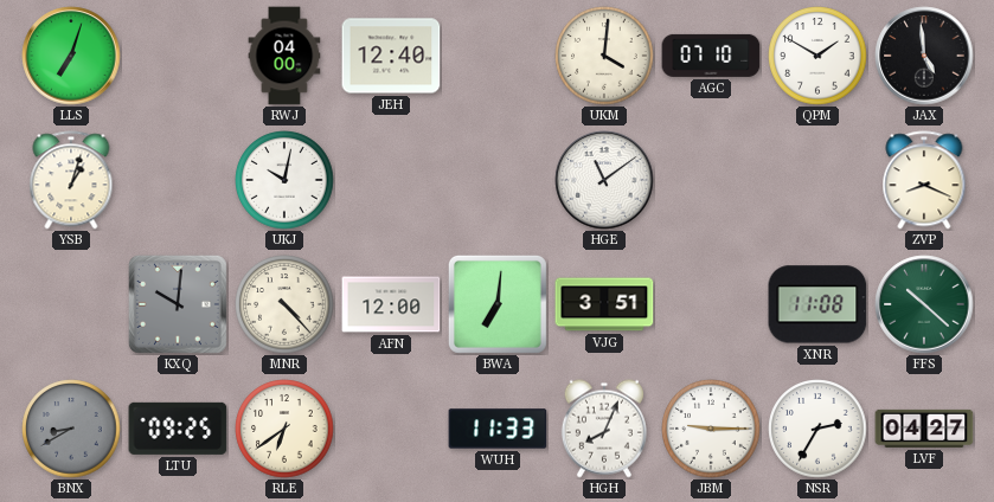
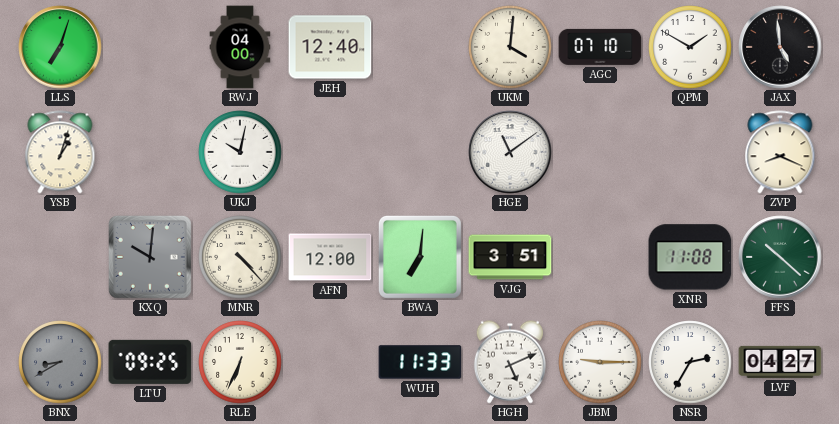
RLE: 6:39 -> 6:34 (240, 362)
HGH: 8:04 -> 5:11 (510, 362)
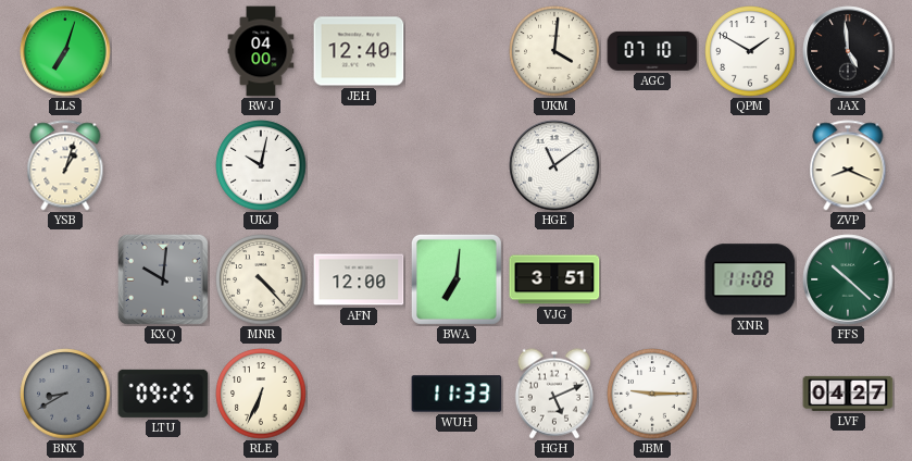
NSR: 2:35 -> none (690, 362)
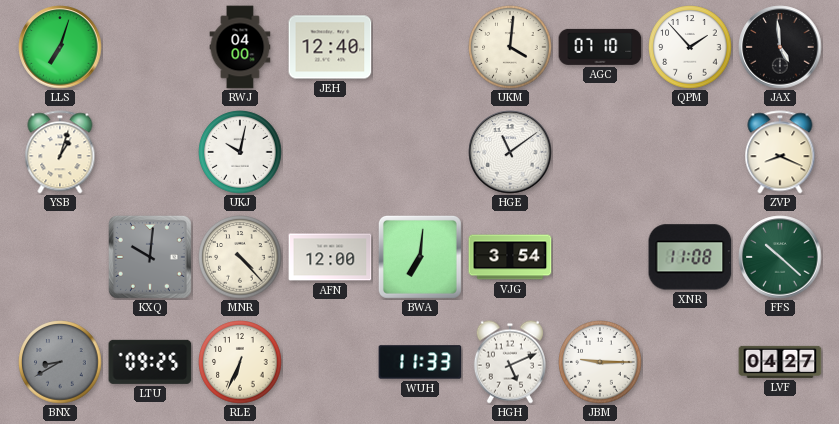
QPM: 1:50 -> 1:53 (690, 47)
VJG: 3:51 -> 3:54 (510, 257)
